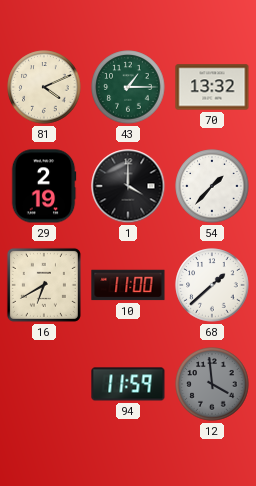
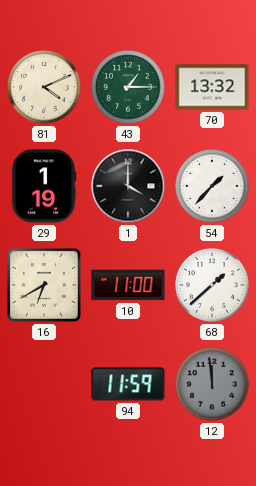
29: 2:19 -> 1:19 (44, 186)
12: 3:59 -> 11:59 (212, 384)
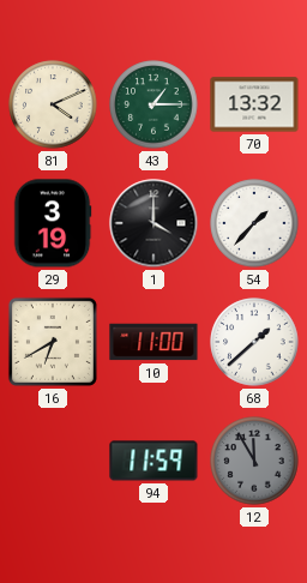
29: 1:19 -> 3:19 (53, 223)
12: 11:59 -> 11:55 (254, 461)
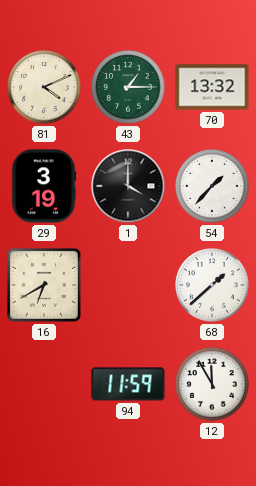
10: 11:00 -> none (153, 342)
12 dial: grey -> white (212, 384)
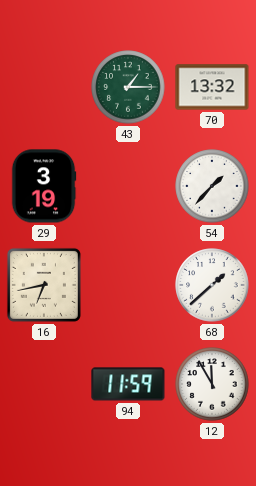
81: 4:11 -> none (44, 87)
1: 4:00 -> none (128, 186)
16: 6:40 -> 6:43 (44, 285)
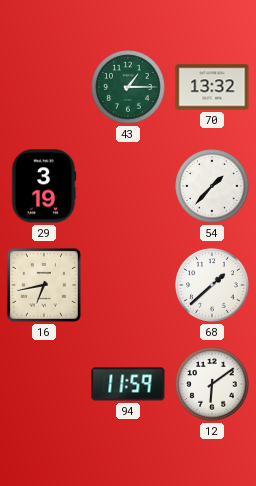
12: 11:55 -> 6:09 (212, 384)
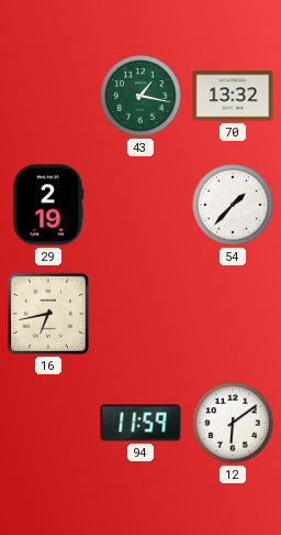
43: 1:15 -> 1:17 (140, 96)
29: 3:19 -> 2:19 (48, 205)
68: 1:38 -> none (212, 285)
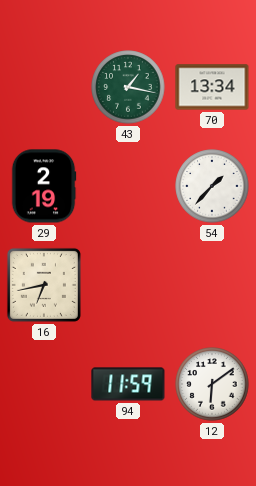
70: 13:32 -> 13:34 (212, 87)
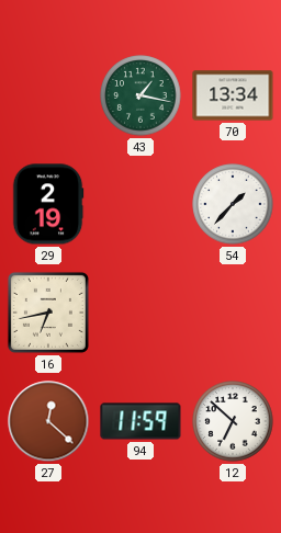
27: none -> 12:22 (48, 421)
12: 6:09 -> 6:52 (233, 421)
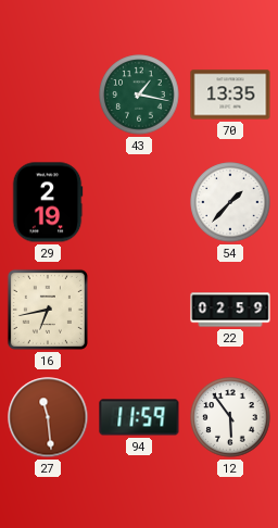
70: 13:34 -> 13:35 (230, 95)
22: none -> 02:59 (230, 310)
27: 12:22 -> 11:29 (48, 417)
12: 6:52 -> 5:54 (230, 417)
